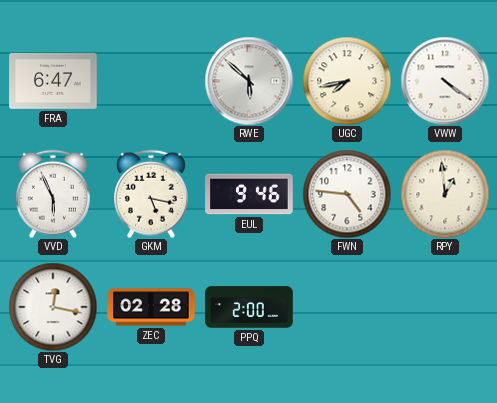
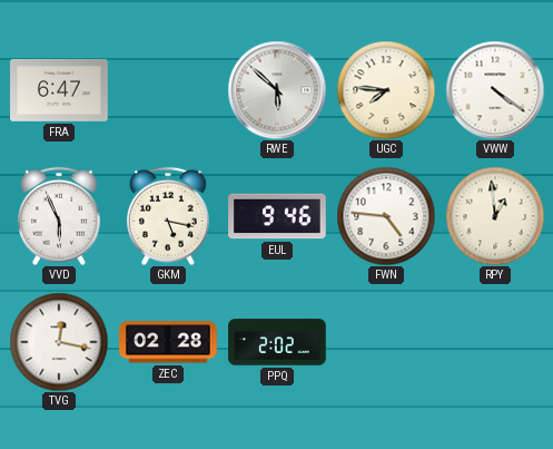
UGC: 7:43 -> 7:46 (386, 90)
PPQ: 2:00 -> 2:02 (277, 342)
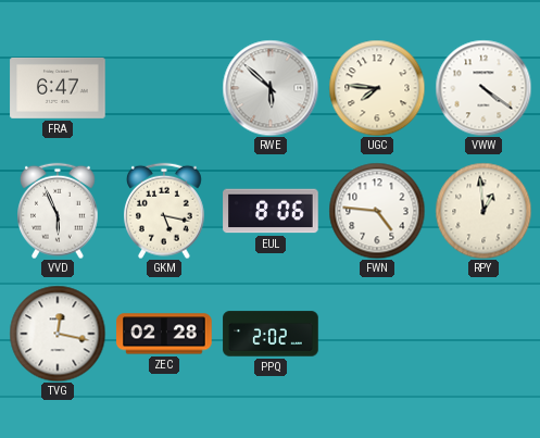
EUL: 9:46 -> 8:06 (271, 211)
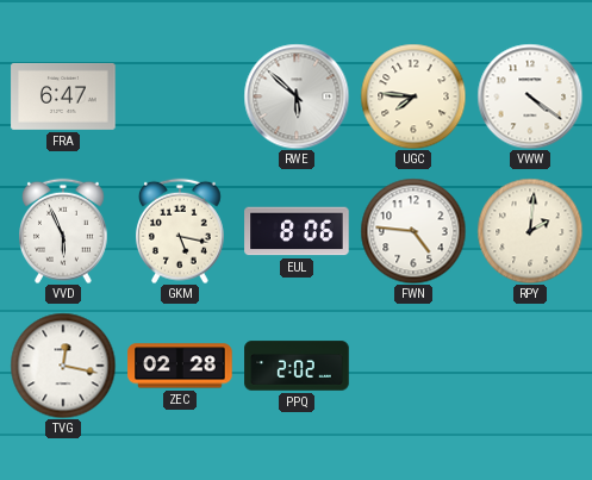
RPY: 12:59 -> 2:01 (530, 231)
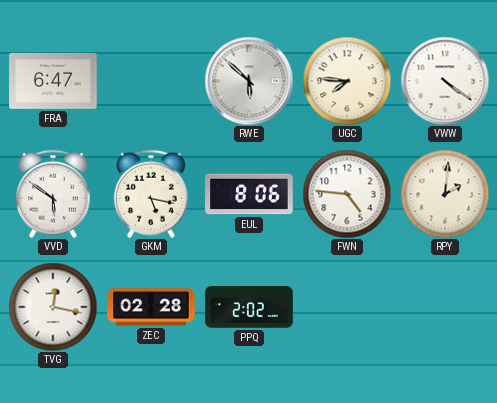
VVD: 5:56 -> 5:51 (54, 194)
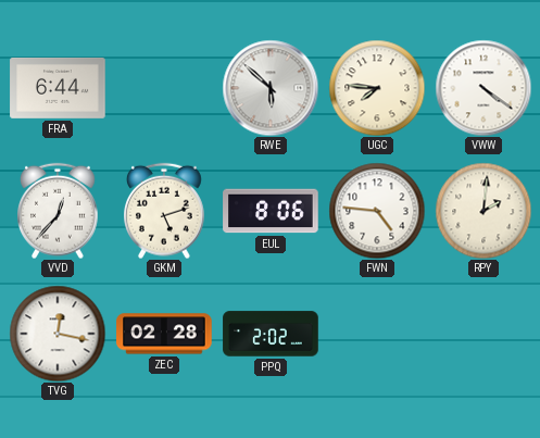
FRA: 6:47 -> 6:44 (58, 88)
VVD: 5:51 -> 12:37 (59, 211)
GKM: 5:17 -> 5:12 (165, 211)
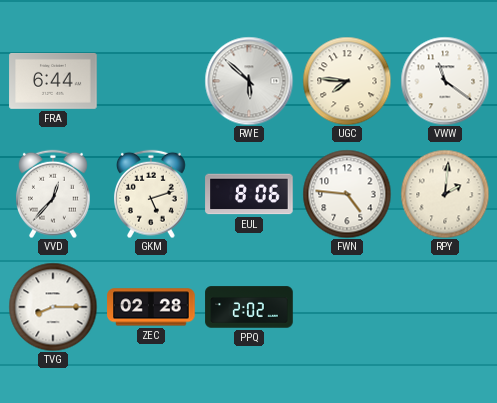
VWW: 4:21 -> 11:21 (445, 81)
TVG: 12:17 -> 8:15 (53, 307)
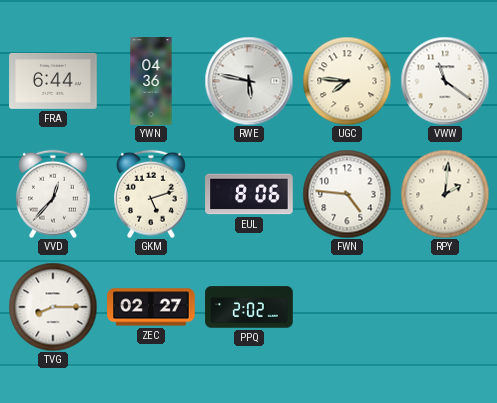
YWN: none -> 04:36 (151, 81)
RWE: 5:52 -> 5:47 (249, 81)
ZEC: 02:28 -> 02:27 (151, 307)
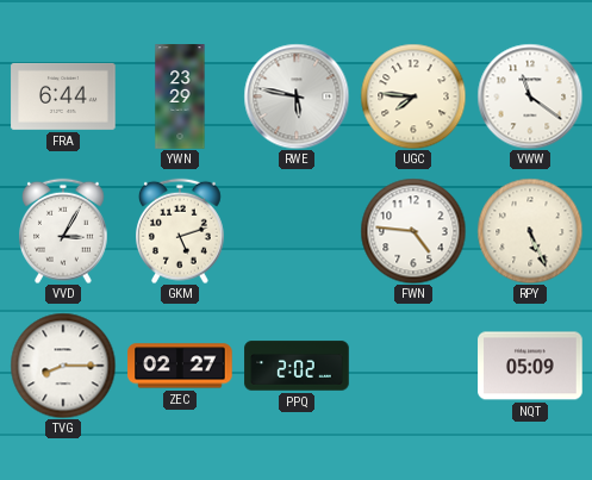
YWN: 04:36 -> 23:29 (180, 96)
VVD: 12:37 -> 3:05 (64, 231)
EUL: 8:06 -> none (249, 194)
RPY: 2:01 -> 5:26 (530, 231)
NQT: none -> 05:09 (530, 366)
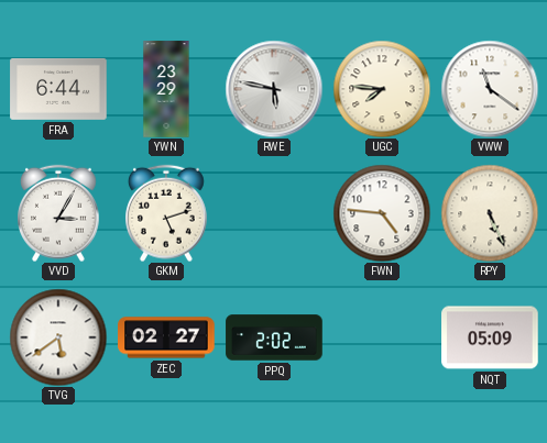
TVG: 8:15 -> 5:39 (58, 337)
